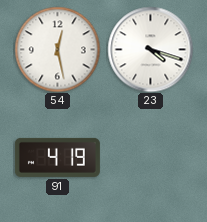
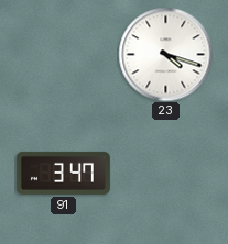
54: 12:28 -> none (57, 49)
91: 4:19 -> 3:47 (63, 173)
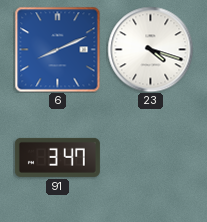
6: none -> 8:11 (57, 49)
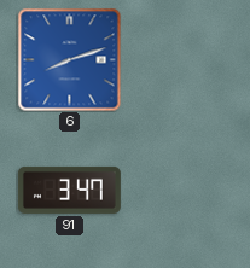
6: 8:11 -> 8:12 (69, 59)
23: 4:18 -> none (150, 49)
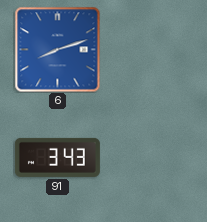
91: 3:47 -> 3:43 (57, 157)
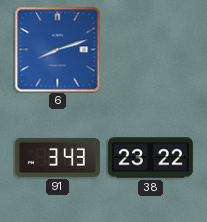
38: none -> 23:22 (150, 158)
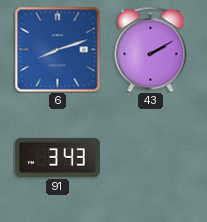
43: none -> 2:10 (151, 49)
38: 23:22 -> none (150, 158)
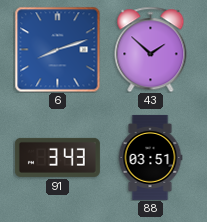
43: 2:10 -> 1:52 (151, 49)
88: none -> 03:51 (150, 157)
